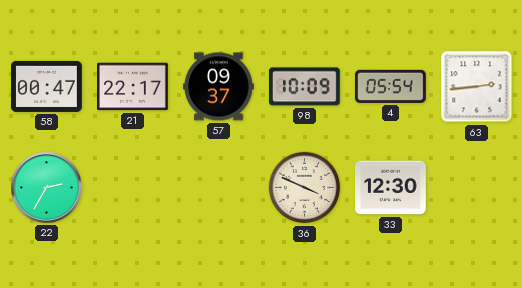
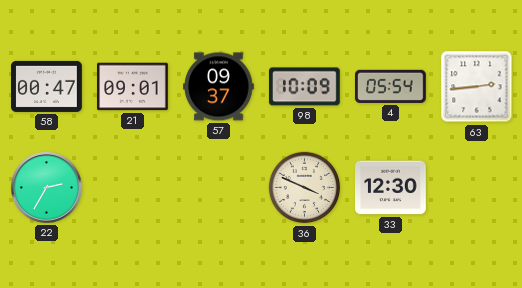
21: 22:17 -> 09:01 (133, 87)
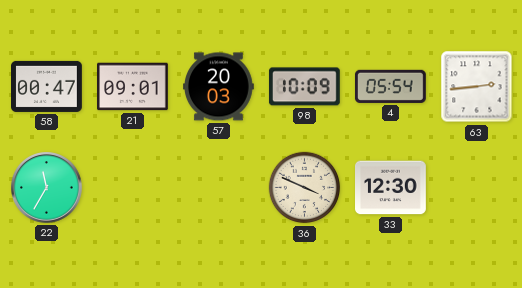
57: 09:37 -> 20:03 (219, 87)
22: 2:35 -> 11:35 (47, 188)
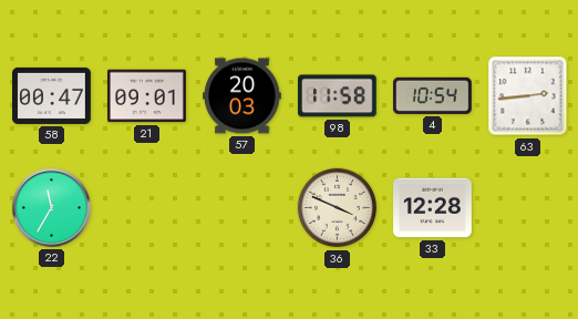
98: 10:09 -> 11:58 (337, 96)
4: 05:54 -> 10:54 (432, 95)
33: 12:30 -> 12:28 (433, 208)
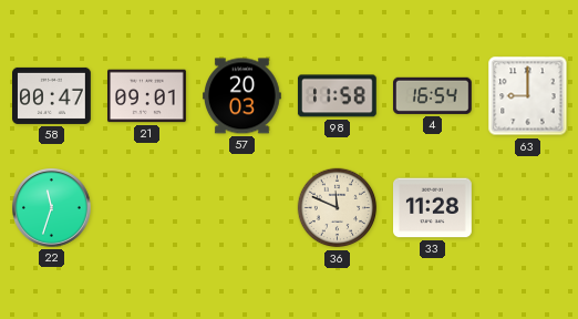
4: 10:54 -> 16:54 (432, 95)
63: 2:44 -> 9:00 (528, 96)
22: 11:35 -> 11:33 (52, 208)
36: 3:49 -> 11:49 (338, 208)
33: 12:28 -> 11:28 (433, 208)
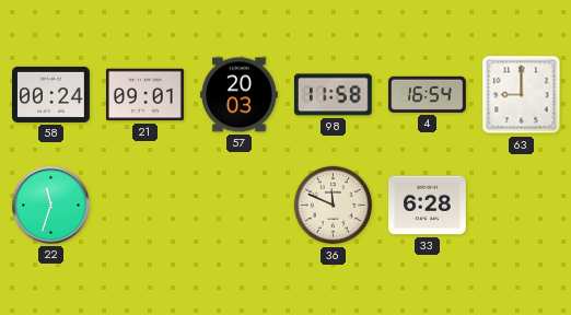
58: 00:47 -> 00:24 (51, 94)
33: 11:28 -> 6:28 (428, 206)
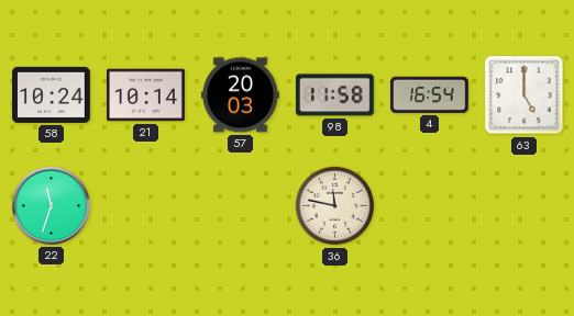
58: 00:24 -> 10:24 (52, 94)
21: 09:01 -> 10:14 (146, 95)
63: 9:00 -> 5:00 (525, 95)
36: 11:49 -> 11:47 (335, 206)
33: 6:28 -> none (428, 206)
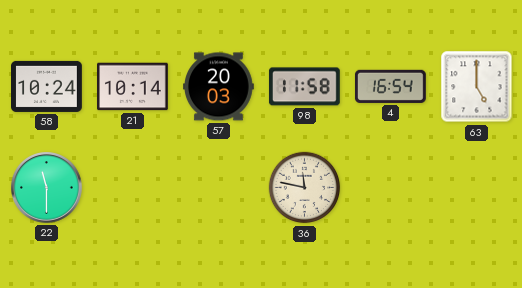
22: 11:33 -> 11:30 (47, 188)
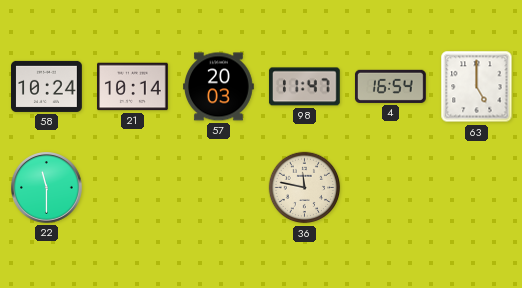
98: 11:58 -> 11:47 (304, 87)
